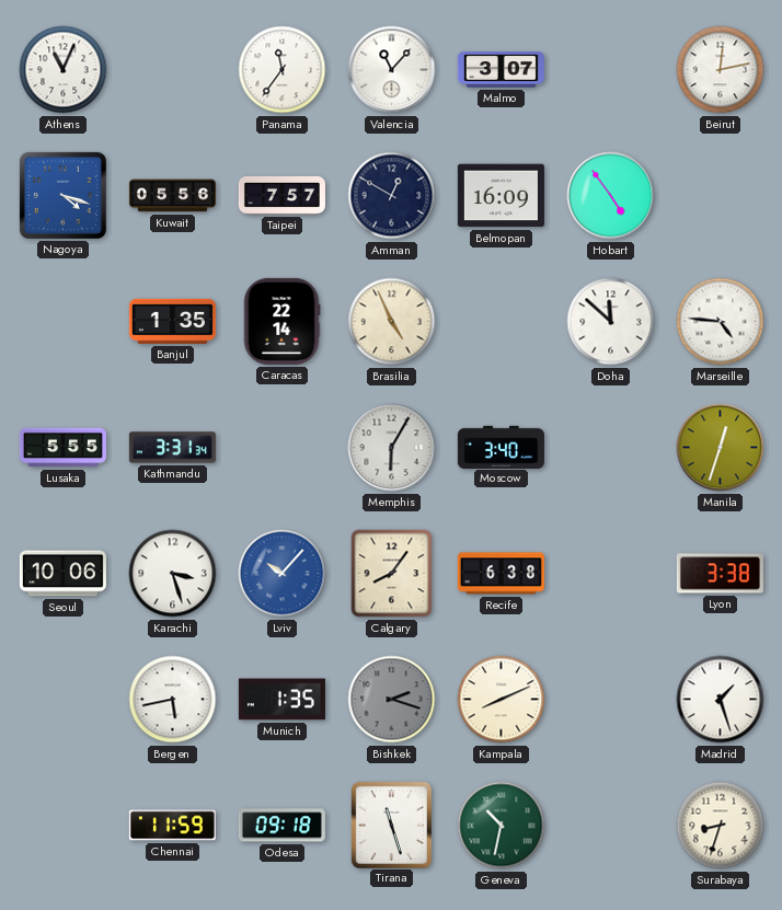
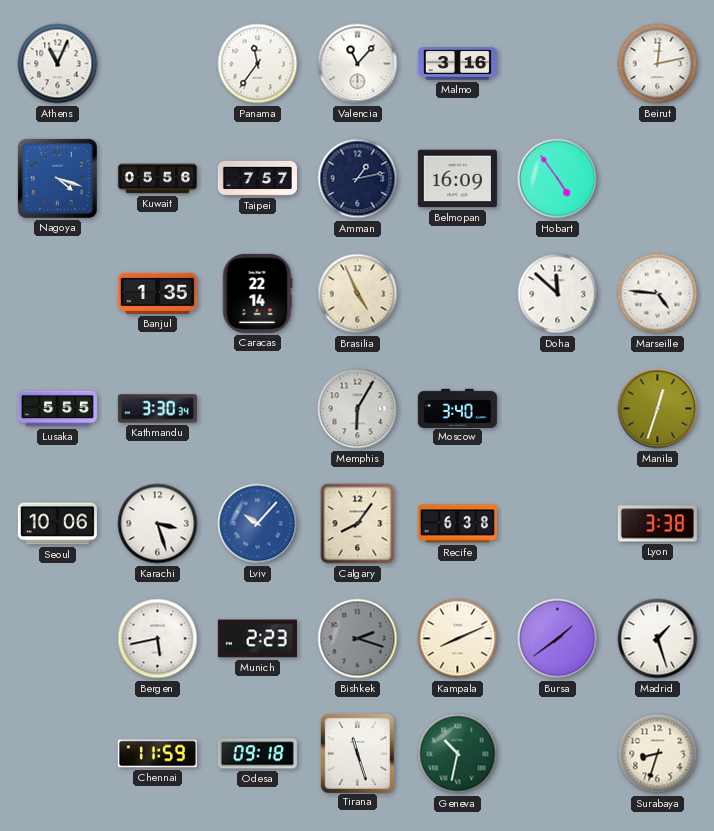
Malmo: 3:07 -> 3:16 (457, 64)
Amman: 12:50 -> 1:13 (358, 179)
Kathmandu: 3:31 -> 3:30 (157, 409)
Munich: 1:35 -> 2:23 (257, 639)
Bursa: none -> 1:39 (558, 639)
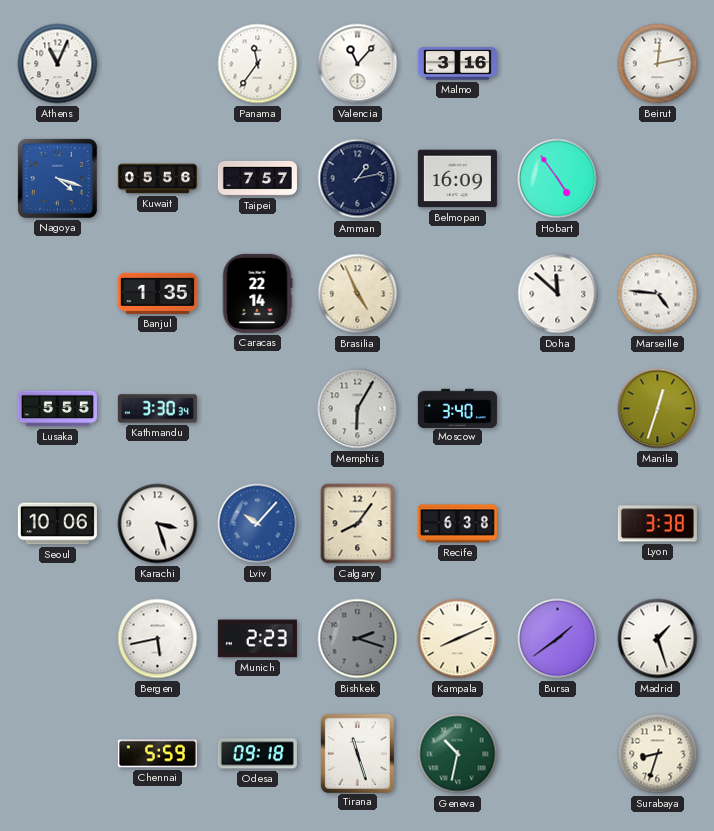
Chennai: 11:59 -> 5:59 (157, 754)
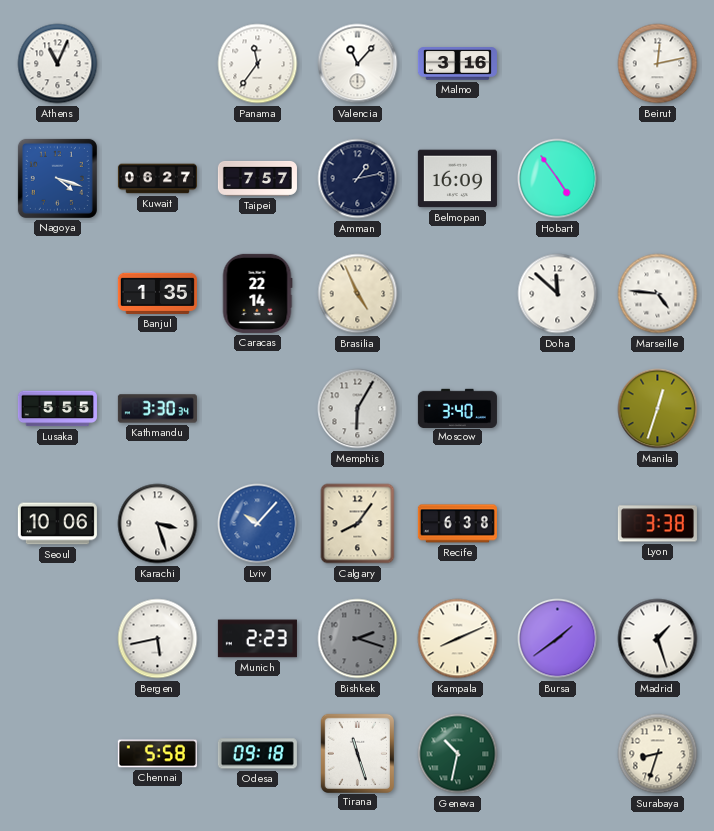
Kuwait: 05:56 -> 06:27 (157, 179)
Chennai: 5:59 -> 5:58 (157, 754)
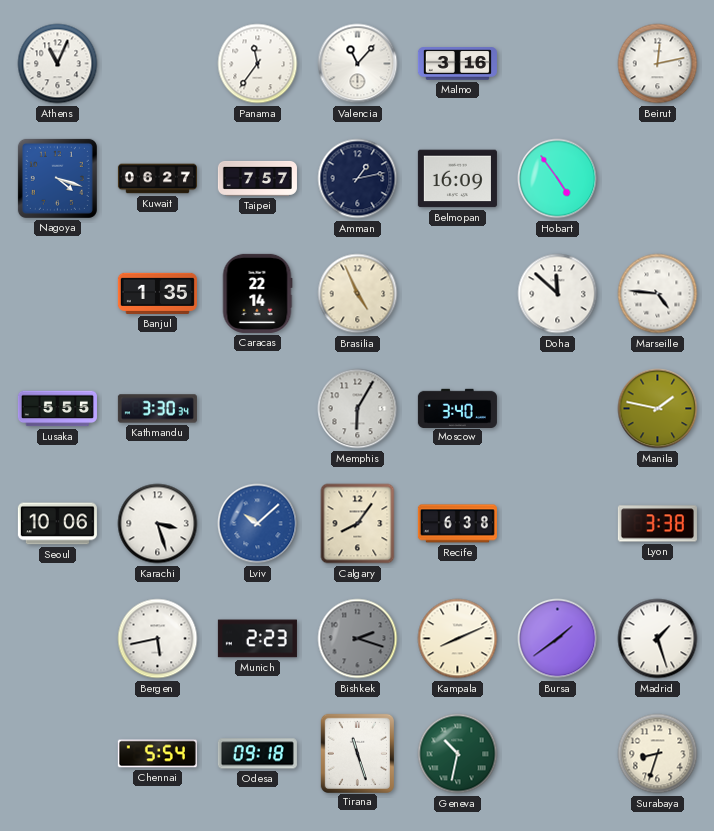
Manila: 12:33 -> 1:47 (658, 409)
Lviv: 10:07 -> 10:08 (258, 524)
Chennai: 5:58 -> 5:54 (157, 754)
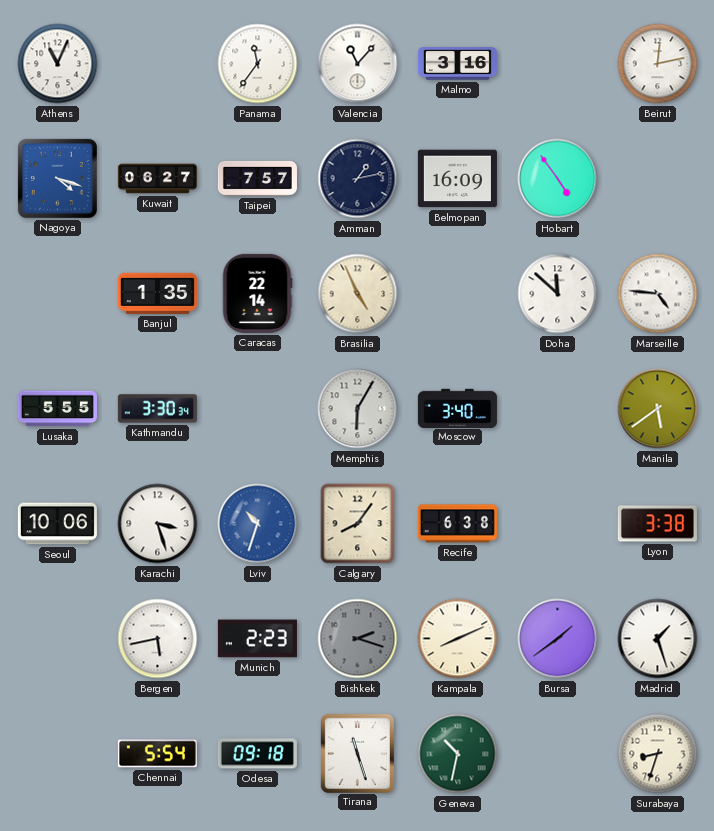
Manila: 1:47 -> 5:39 (658, 409)
Lviv: 10:08 -> 10:33 (258, 524)
